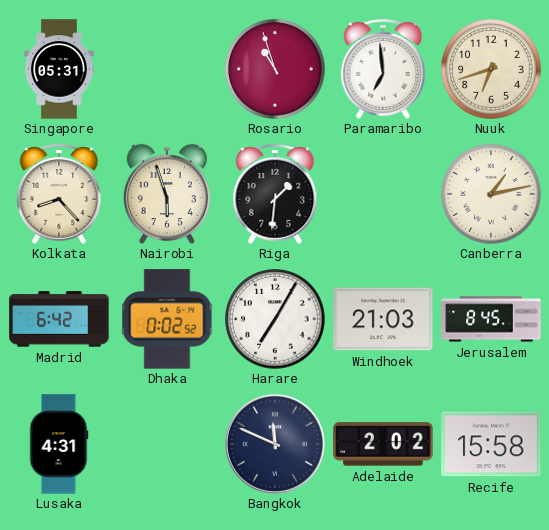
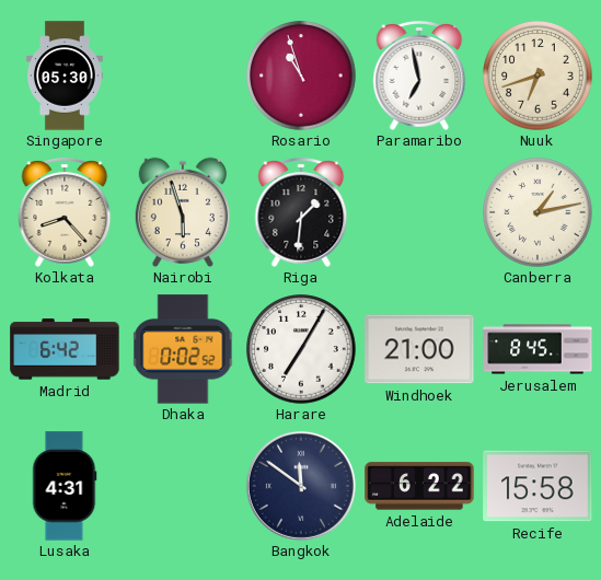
Singapore: 05:31 -> 05:30 (66, 76)
Paramaribo: 6:59 -> 6:58 (419, 77)
Windhoek: 21:03 -> 21:00 (419, 349)
Bangkok: 11:49 -> 11:51 (301, 486)
Adelaide: 2:02 -> 6:22 (419, 486)
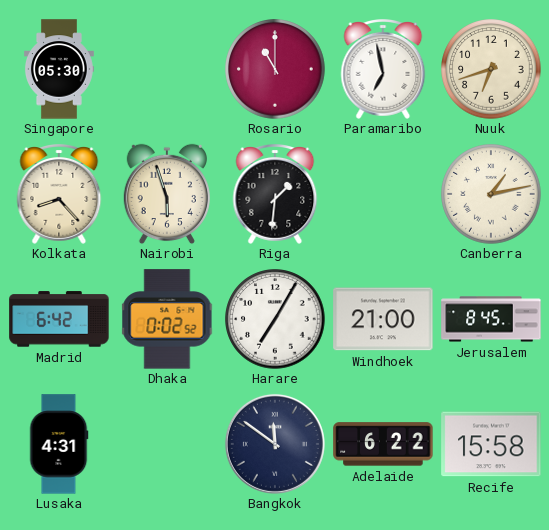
Rosario: 10:57 -> 11:00 (275, 69)
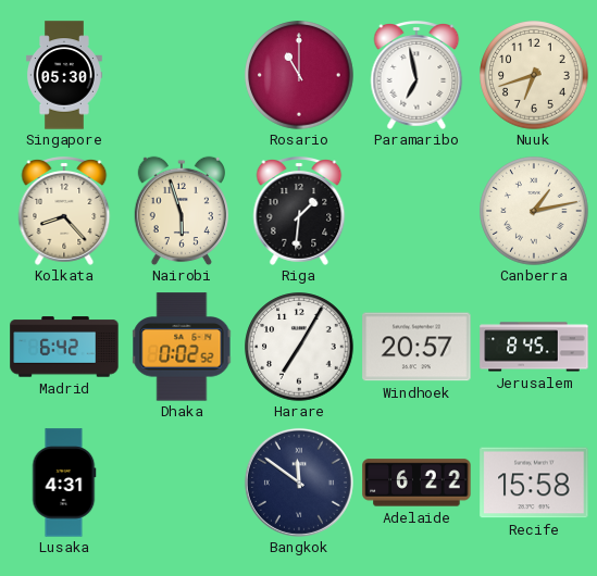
Windhoek: 21:00 -> 20:57 (416, 347)
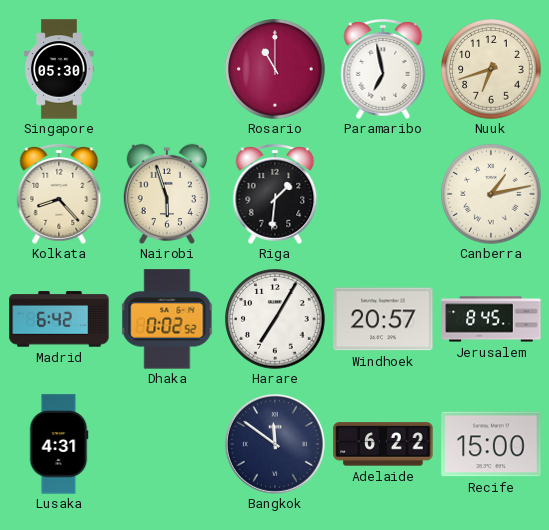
Recife: 15:58 -> 15:00 (491, 444)
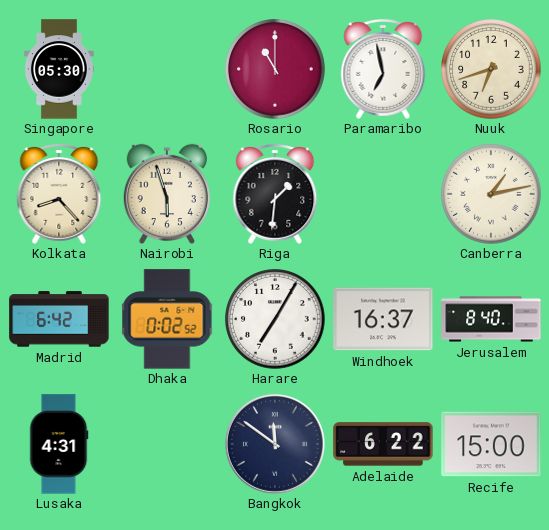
Windhoek: 20:57 -> 16:37 (383, 319)
Jerusalem: 8:45 -> 8:40 (491, 319)
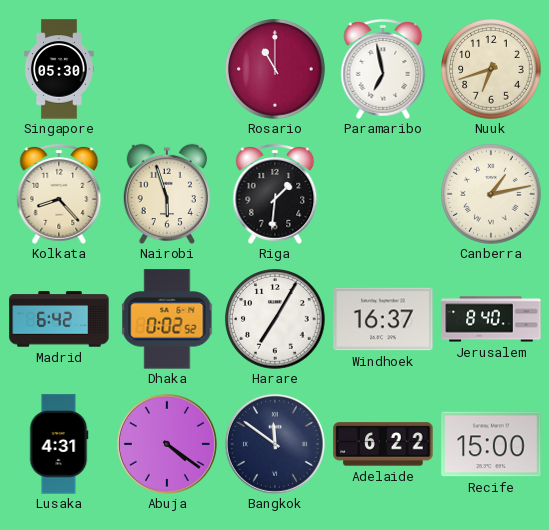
Abuja: none -> 4:21 (167, 444)
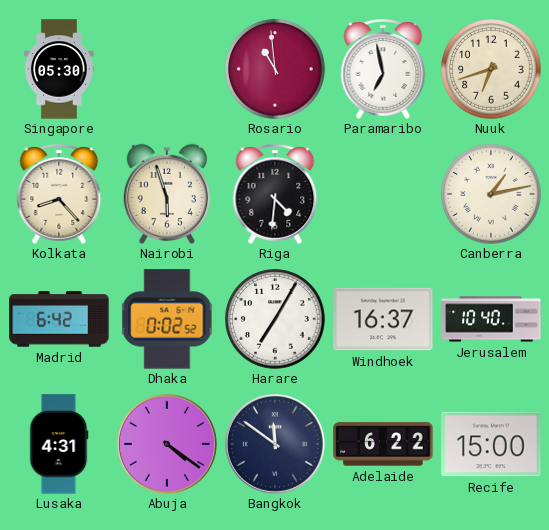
Rosario: 11:00 -> 10:59 (275, 69)
Riga: 1:31 -> 4:31 (275, 195)
Jerusalem: 8:40 -> 10:40 (491, 319)
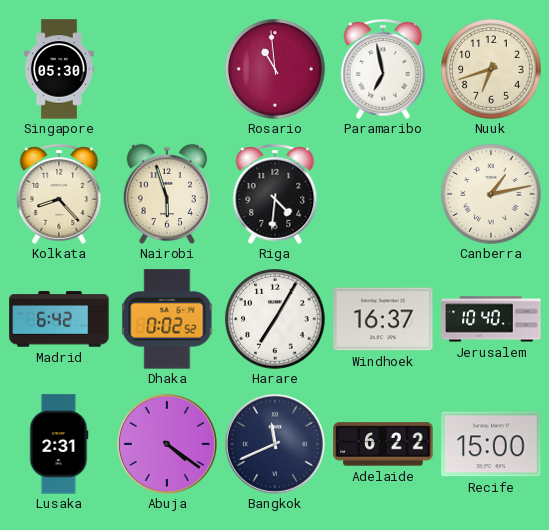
Lusaka: 4:31 -> 2:31 (59, 444)
Bangkok: 11:51 -> 11:41 (275, 444)
